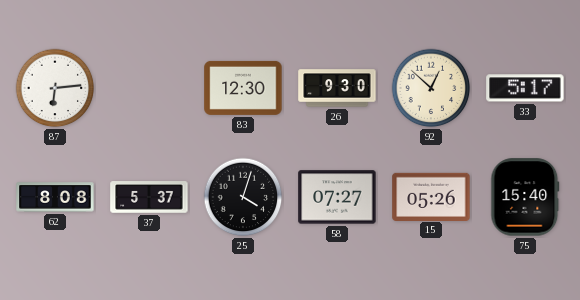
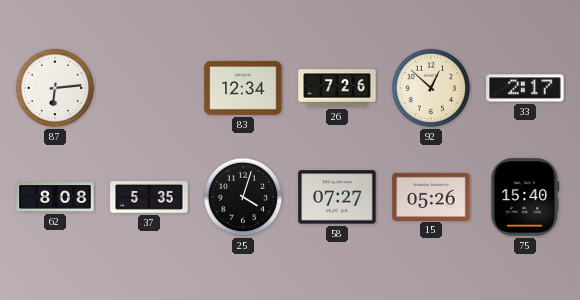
83: 12:30 -> 12:34 (243, 88)
26: 9:30 -> 7:26 (337, 88)
33: 5:17 -> 2:17 (525, 88)
37: 5:37 -> 5:35 (149, 197)
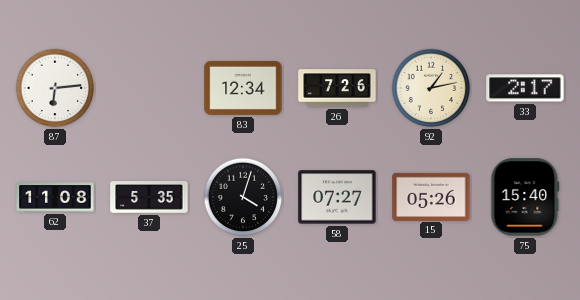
92: 12:52 -> 1:13 (431, 88)
62: 8:08 -> 11:08 (55, 197)
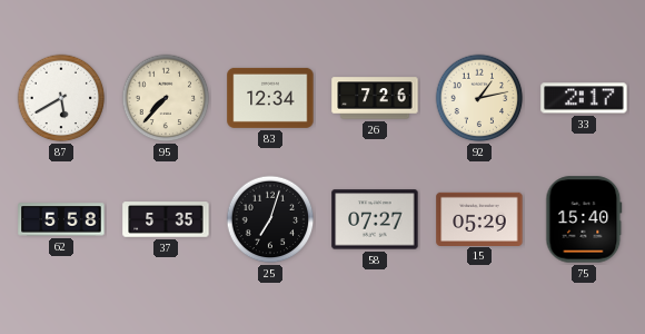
87: 6:14 -> 5:40 (61, 98)
95: none -> 7:37 (166, 98)
62: 11:08 -> 5:58 (61, 219)
25: 4:03 -> 7:03 (270, 219)
15: 05:26 -> 05:29 (479, 218)
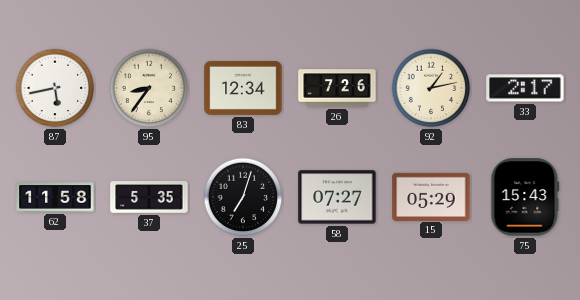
87: 5:40 -> 5:43 (55, 88)
95: 7:37 -> 8:36 (149, 88)
62: 5:58 -> 11:58 (55, 197)
75: 15:40 -> 15:43 (525, 197)
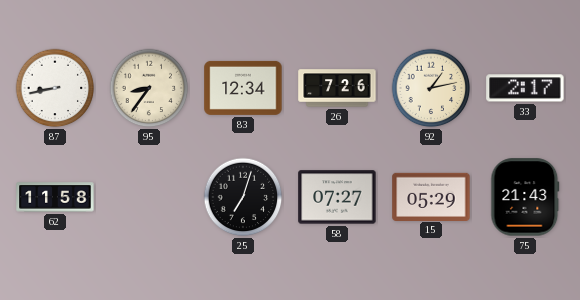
87: 5:43 -> 8:43 (55, 88)
37: 5:35 -> none (149, 197)
75: 15:43 -> 21:43 (525, 197)
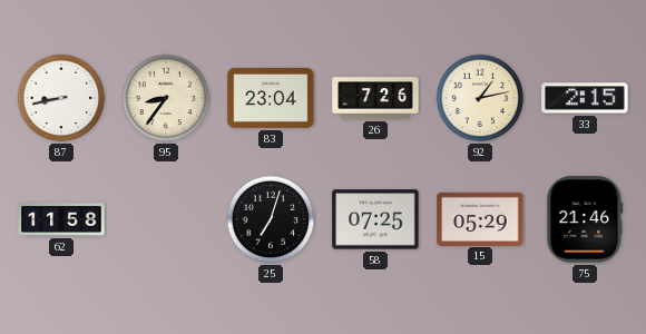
83: 12:34 -> 23:04 (271, 98)
33: 2:17 -> 2:15 (585, 98)
58: 07:27 -> 07:25 (375, 219)
75: 21:43 -> 21:46 (585, 219)
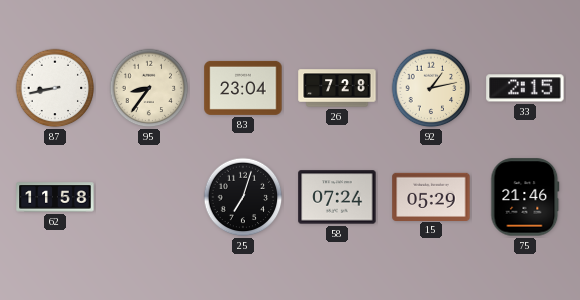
26: 7:26 -> 7:28 (337, 88)
58: 07:25 -> 07:24 (337, 197)
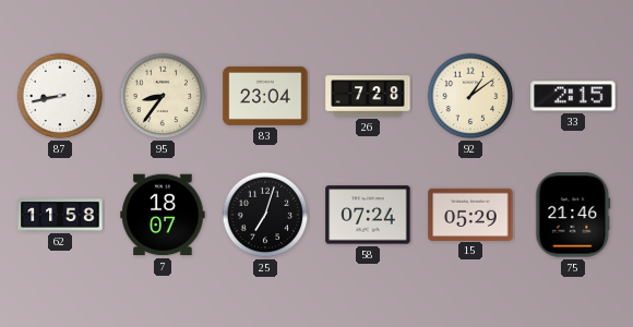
92: 1:13 -> 1:09 (470, 96)
7: none -> 18:07 (163, 215)
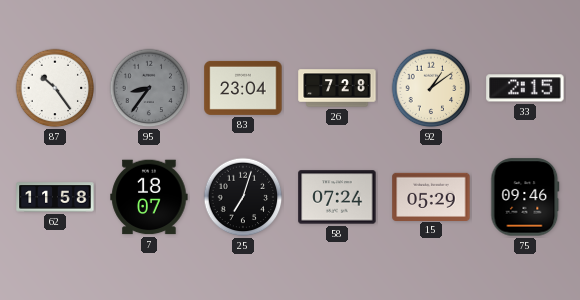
87: 8:43 -> 10:24 (55, 88)
95 dial: cream -> grey (149, 88)
75: 21:46 -> 09:46 (525, 197)
